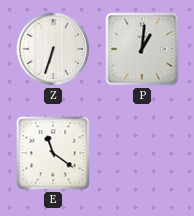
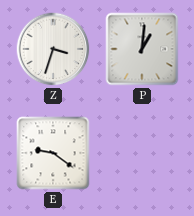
Z: 6:33 -> 3:33 (53, 49)
E: 11:21 -> 9:21 (53, 153)
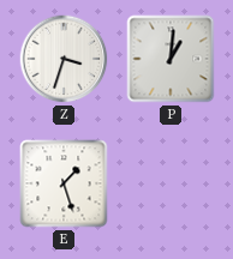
E: 9:21 -> 1:27 (64, 183)
